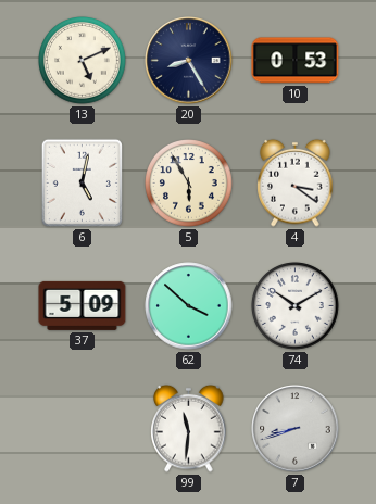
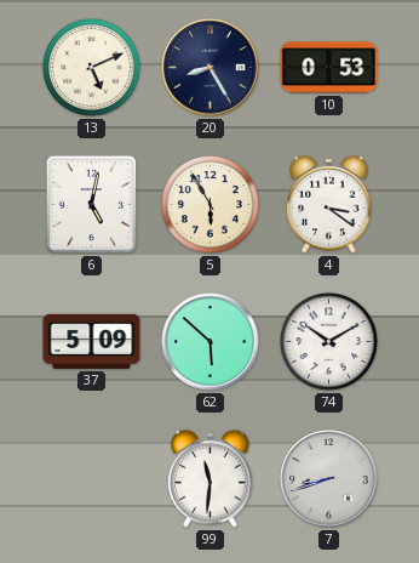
62: 3:52 -> 5:52 (211, 342)
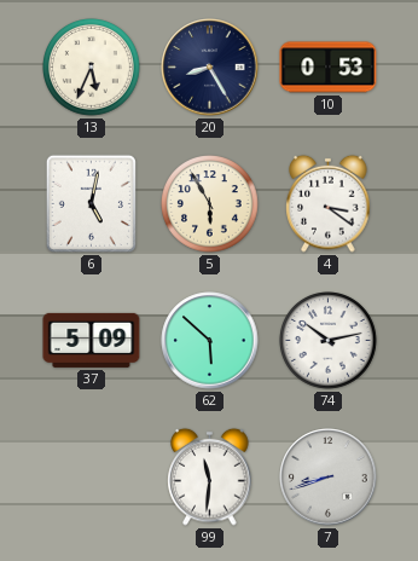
13: 5:11 -> 5:34 (92, 68)
74: 10:10 -> 10:13 (329, 341)
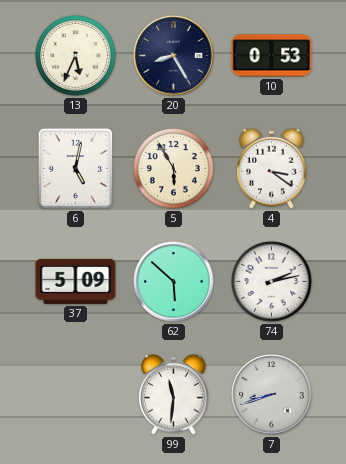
74: 10:13 -> 2:13 (272, 282)
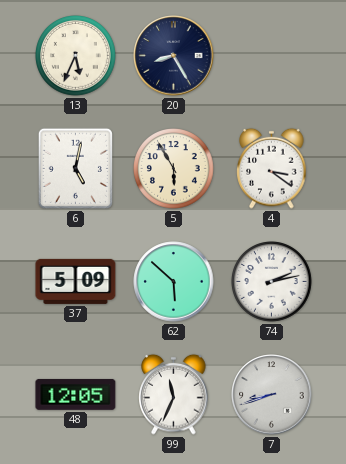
10: 0:53 -> none (272, 56)
48: none -> 12:05 (76, 395)
99: 11:31 -> 11:34 (174, 394)
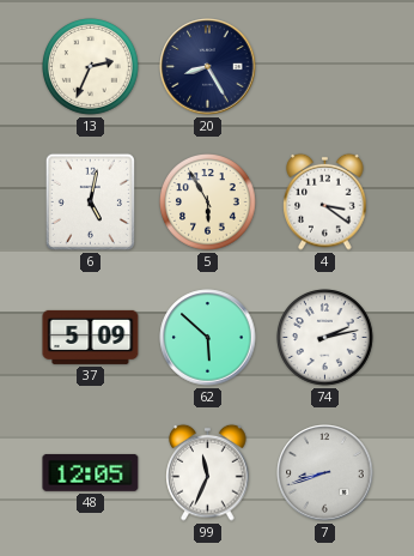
13: 5:34 -> 2:34 (91, 67)
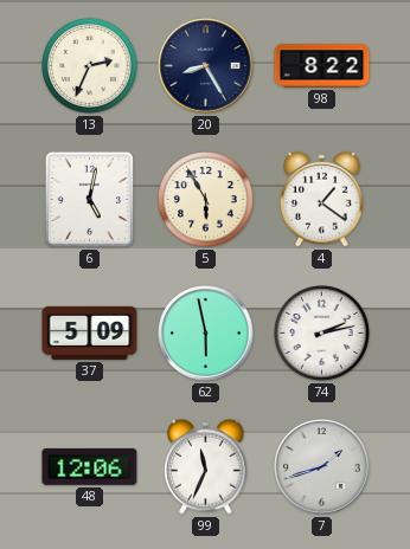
98: none -> 8:22 (322, 66)
4: 3:21 -> 1:21 (322, 199)
62: 5:52 -> 5:58 (206, 334)
48: 12:05 -> 12:06 (90, 467)
7: 8:42 -> 1:42 (322, 467)
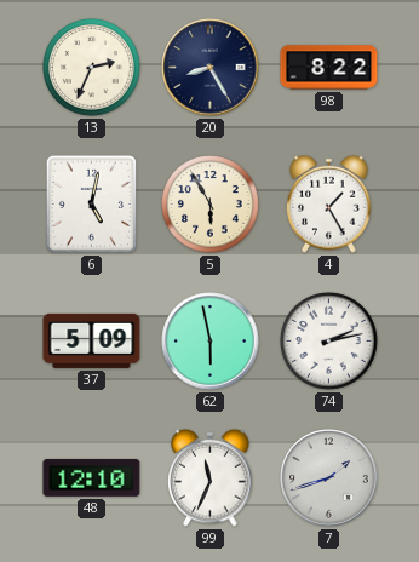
4: 1:21 -> 1:25 (329, 203)
48: 12:06 -> 12:10 (92, 478)
